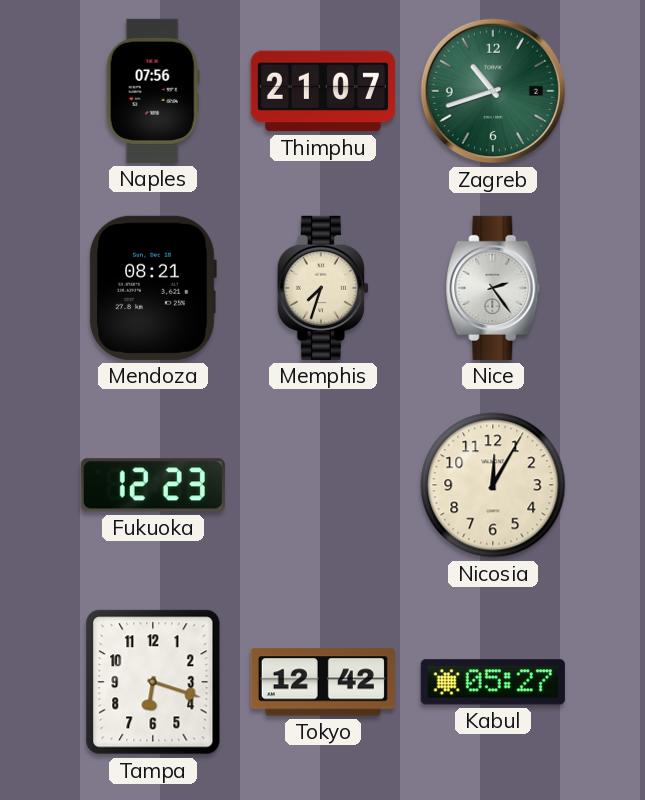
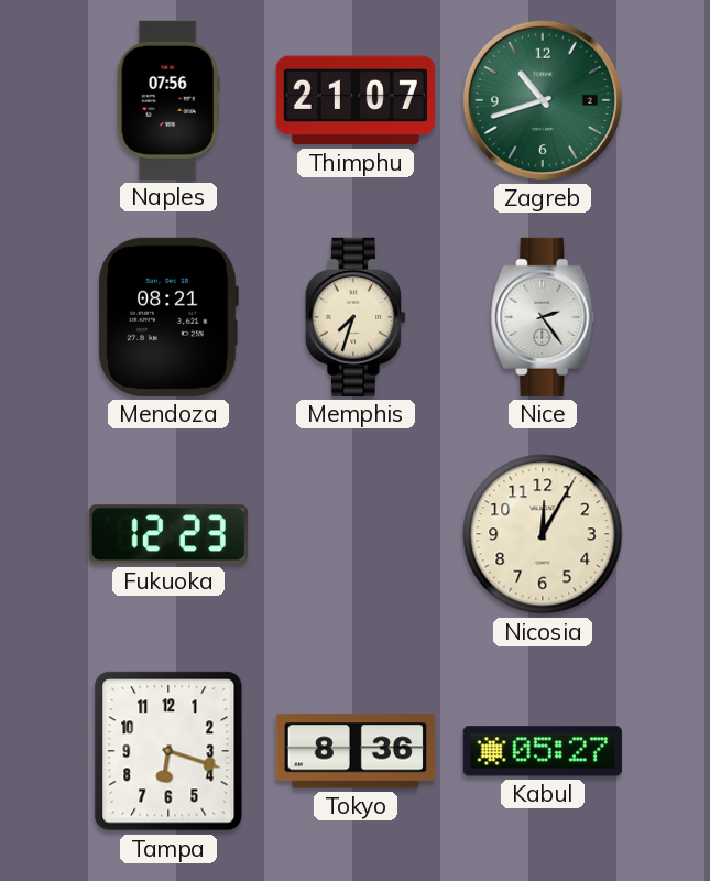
Tokyo: 12:42 -> 8:36 (356, 751)
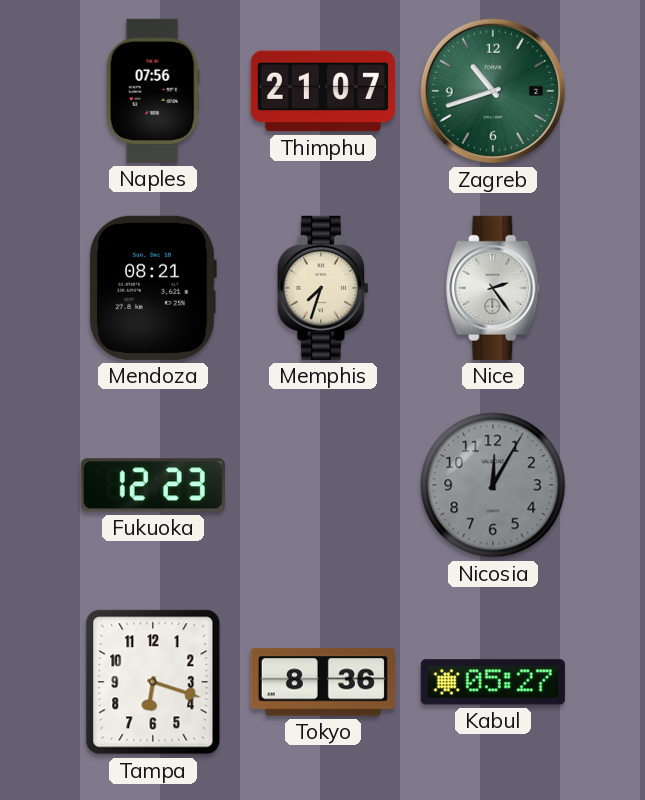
Nicosia dial: cream -> grey (493, 485)
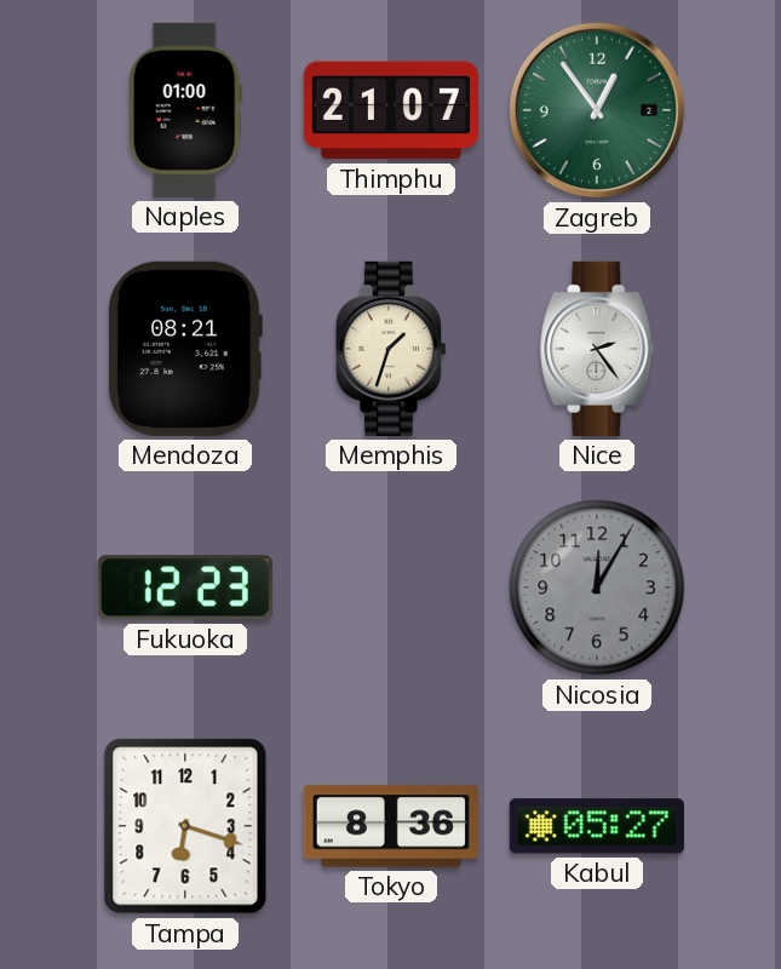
Naples: 07:56 -> 01:00 (185, 110)
Zagreb: 10:42 -> 12:54 (597, 110)
Memphis: 7:33 -> 1:33 (391, 349)
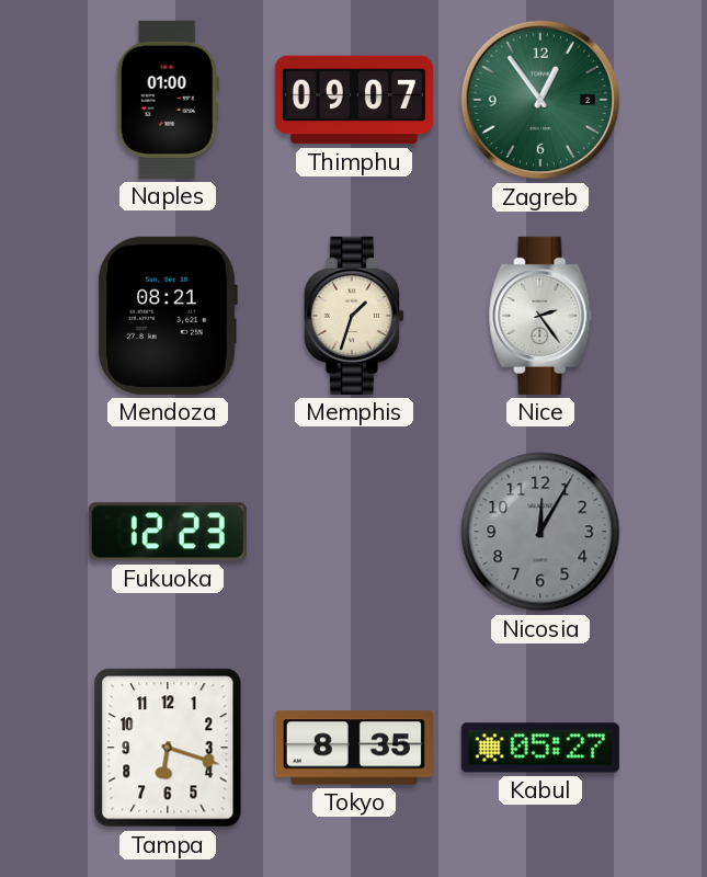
Thimphu: 21:07 -> 09:07 (354, 100)
Tokyo: 8:36 -> 8:35 (354, 748)
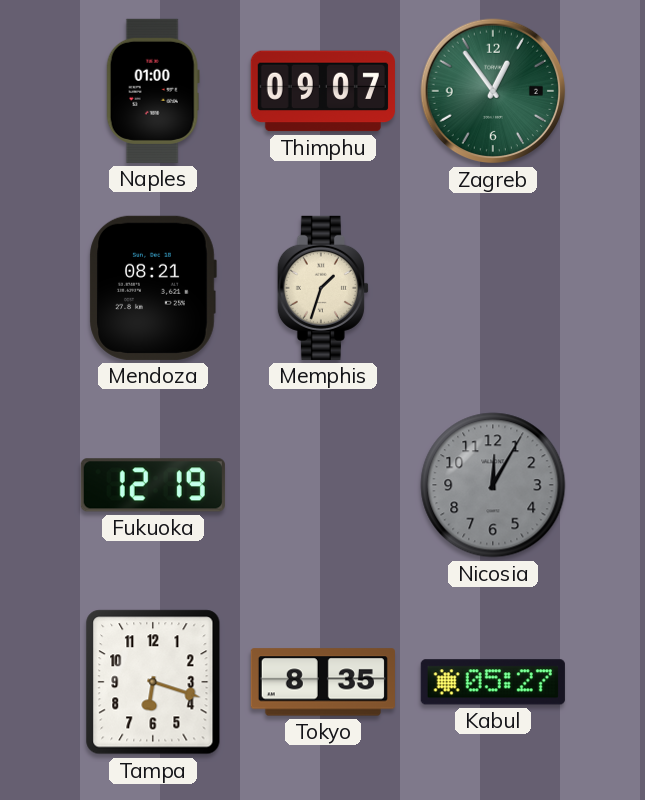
Nice: 2:24 -> none (540, 316)
Fukuoka: 12:23 -> 12:19 (153, 485)
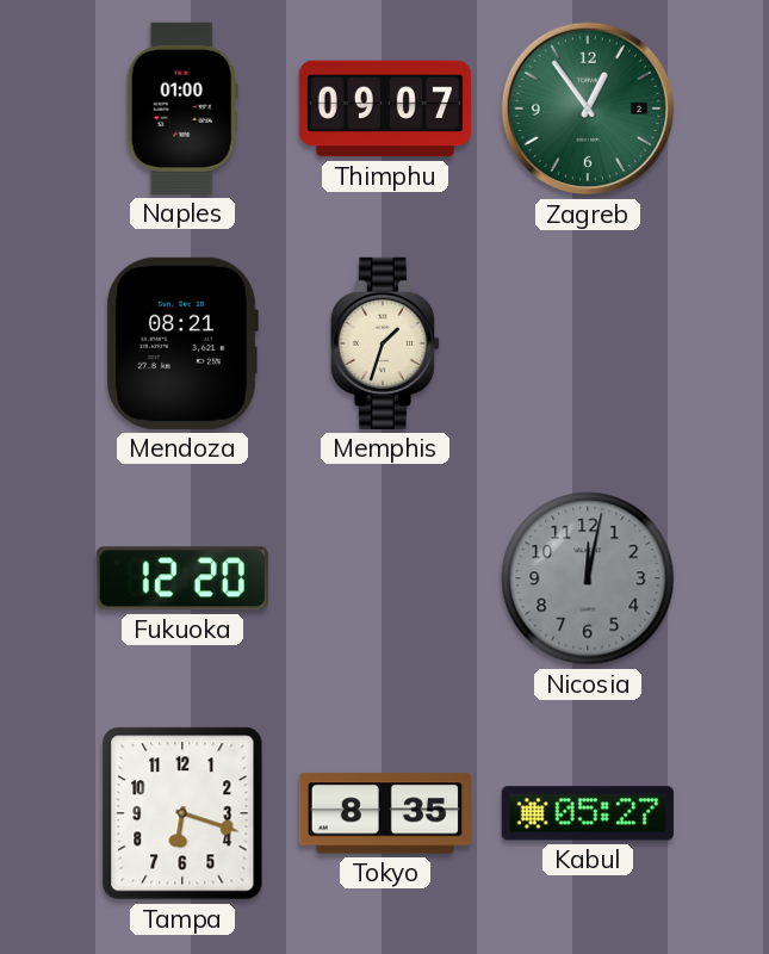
Fukuoka: 12:19 -> 12:20 (182, 578)
Nicosia: 12:05 -> 12:02 (588, 578)
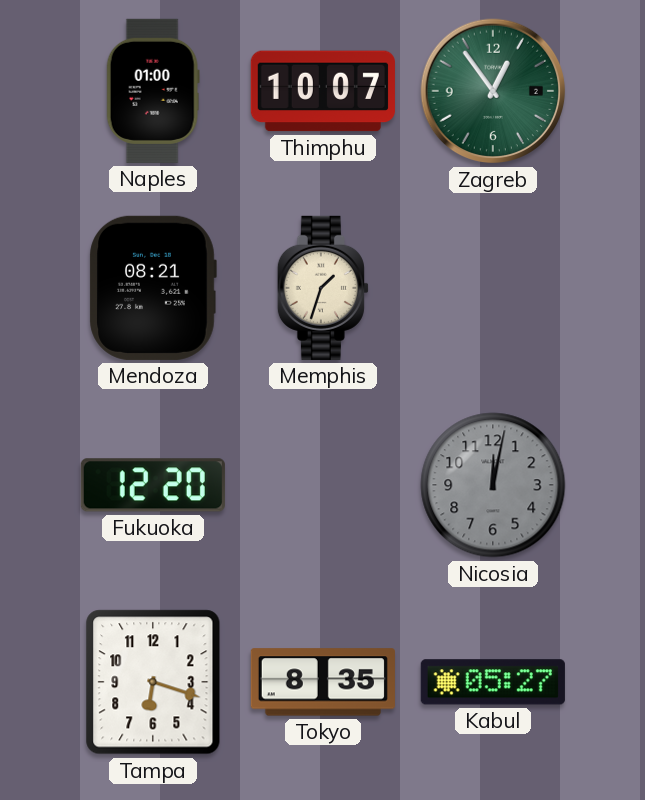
Thimphu: 09:07 -> 10:07 (323, 91)
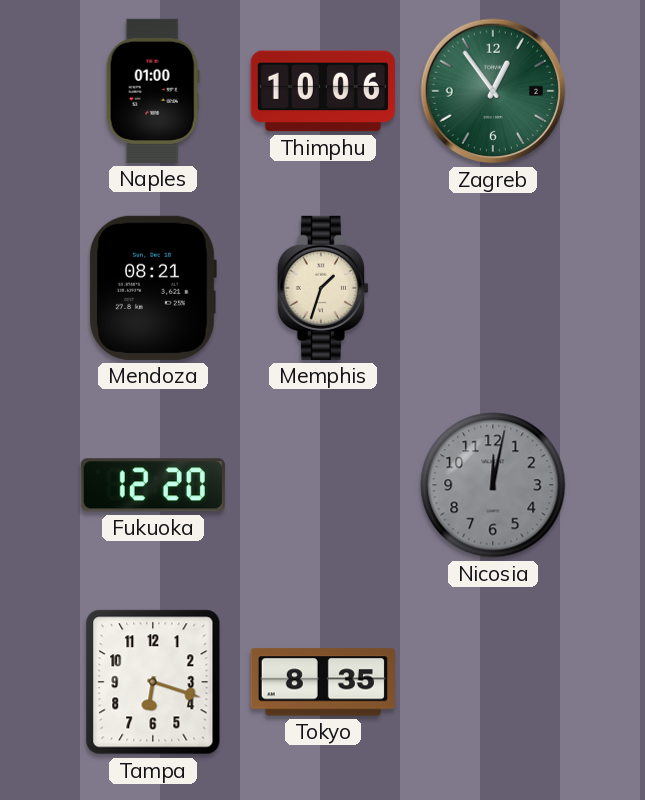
Thimphu: 10:07 -> 10:06 (323, 91)
Kabul: 05:27 -> none (493, 682)
